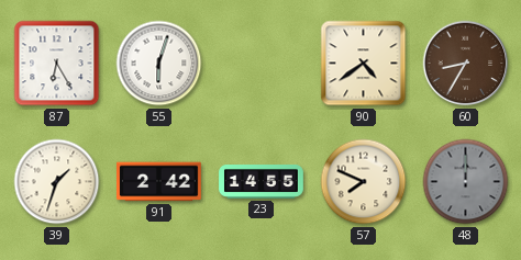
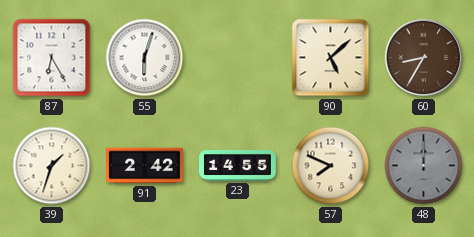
90: 4:39 -> 5:08 (331, 58)
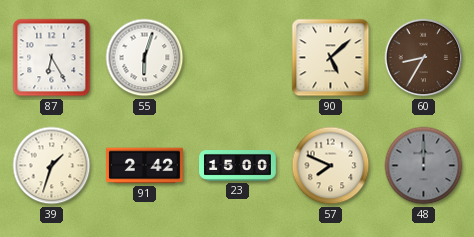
23: 14:55 -> 15:00 (238, 166)
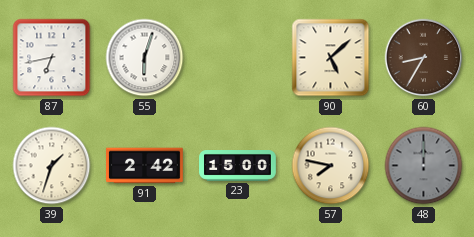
87: 6:25 -> 6:43 (52, 58)
57: 7:49 -> 7:47 (331, 166)
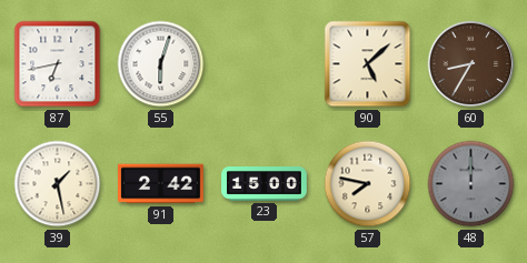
39: 1:33 -> 1:28 (58, 184)
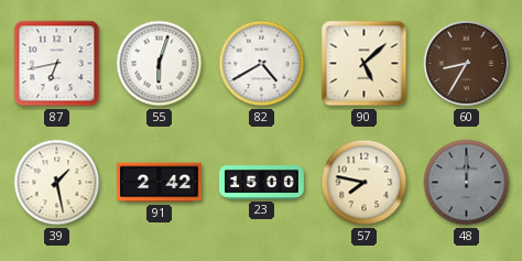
82: none -> 4:40 (262, 64)
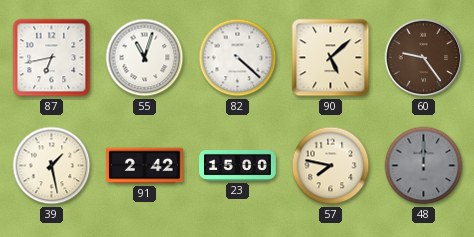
55: 6:03 -> 11:03 (145, 58)
82: 4:40 -> 4:22 (238, 58)
60: 8:35 -> 9:24 (424, 58)
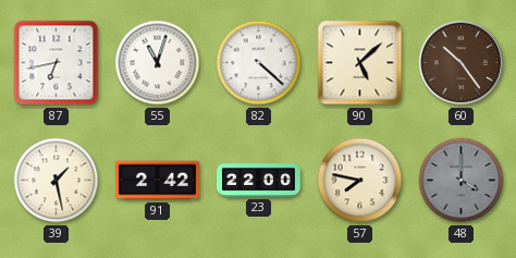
60: 9:24 -> 10:24 (462, 63)
23: 15:00 -> 22:00 (259, 181)
48: 12:00 -> 4:00 (462, 181)
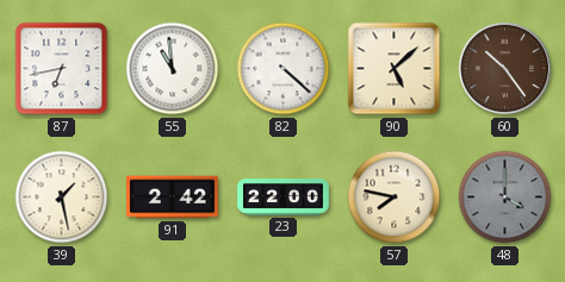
55: 11:03 -> 10:59 (173, 69)
